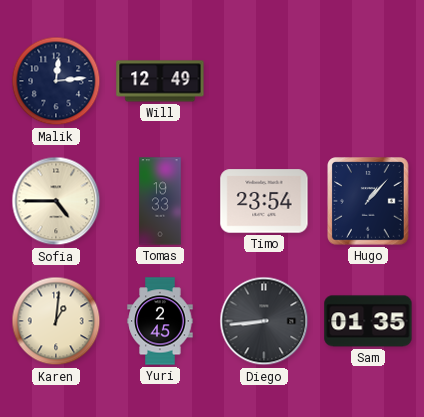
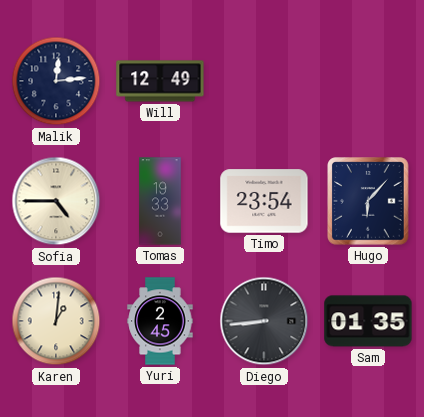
Hugo: 1:07 -> 6:07 (368, 201)
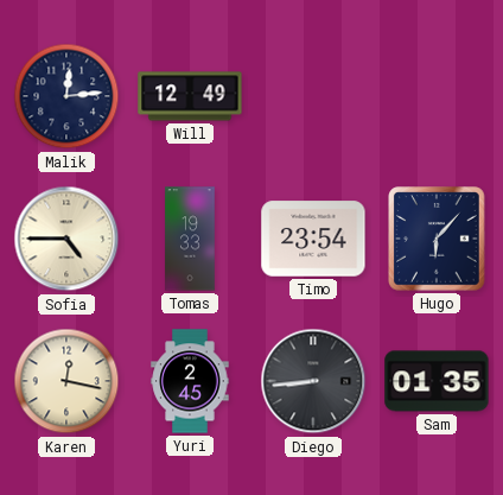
Karen: 1:01 -> 12:17 (66, 381)
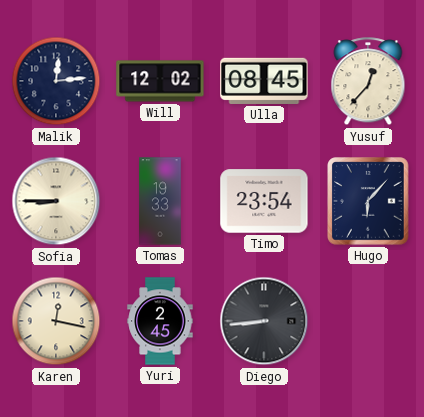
Will: 12:49 -> 12:02 (160, 81)
Ulla: none -> 08:45 (264, 81)
Yusuf: none -> 12:37 (368, 82)
Sofia: 4:45 -> 8:45 (56, 201)
Sam: 01:35 -> none (437, 381)
